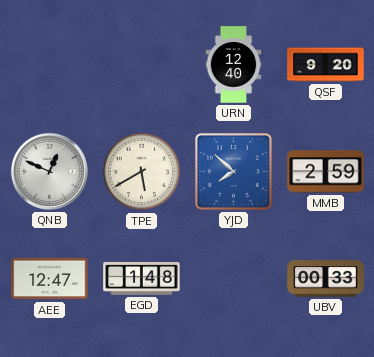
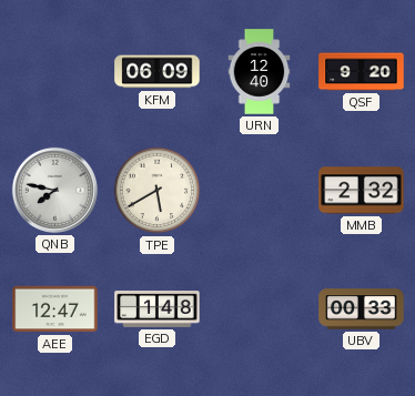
KFM: none -> 06:09 (158, 72)
QNB: 12:49 -> 7:47 (54, 190)
YJD: 7:52 -> none (233, 171)
MMB: 2:59 -> 2:32 (362, 191)
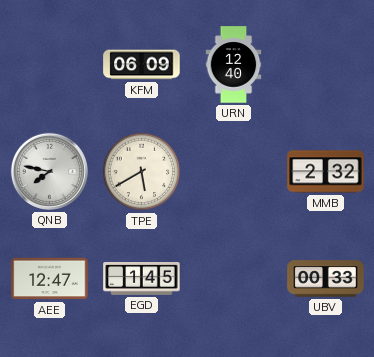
QSF: 9:20 -> none (362, 72)
EGD: 1:48 -> 1:45 (142, 279)
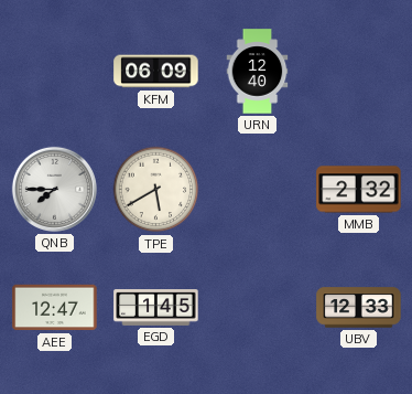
QNB: 7:47 -> 7:45 (54, 189)
UBV: 00:33 -> 12:33 (359, 308)
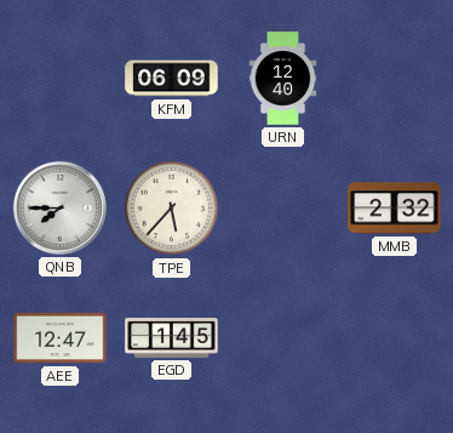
TPE: 5:40 -> 5:37 (172, 209)
UBV: 12:33 -> none (359, 308)
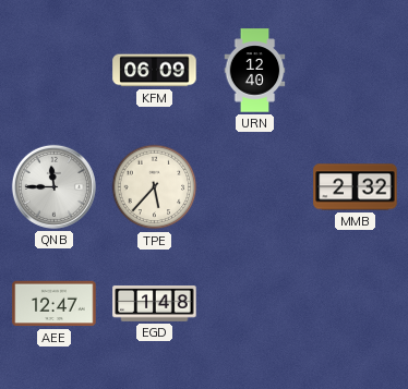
QNB: 7:45 -> 11:45 (53, 186)
EGD: 1:45 -> 1:48 (155, 304)
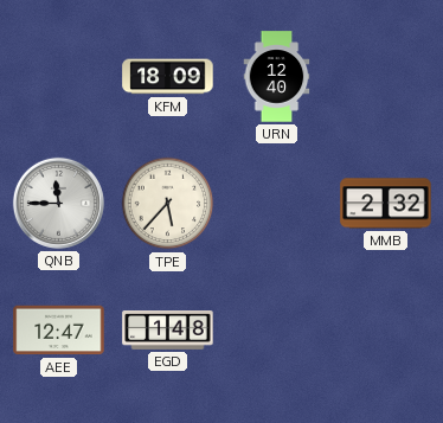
KFM: 06:09 -> 18:09 (168, 77)
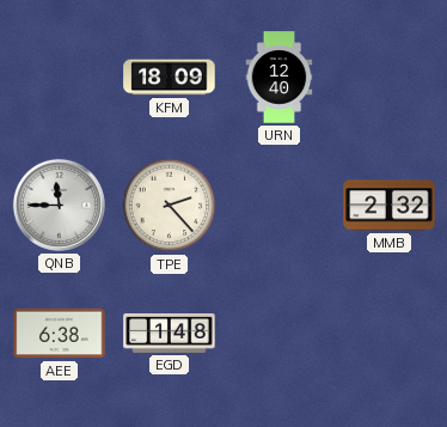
TPE: 5:37 -> 2:23 (170, 206)
AEE: 12:47 -> 6:38 (60, 334)
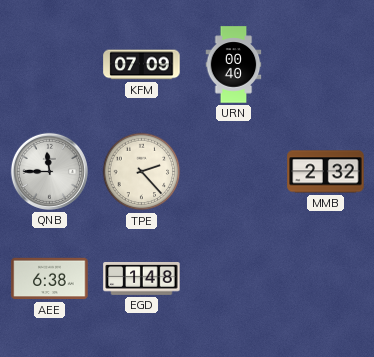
KFM: 18:09 -> 07:09 (142, 65)
URN: 12:40 -> 00:40 (234, 65)
